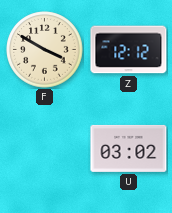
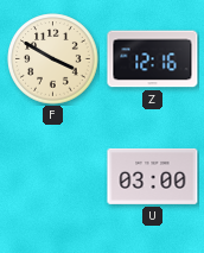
Z: 12:12 -> 12:16 (153, 59)
U: 03:02 -> 03:00 (153, 176)
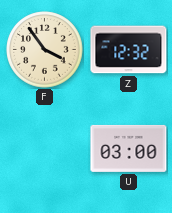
F: 3:50 -> 3:54 (45, 50)
Z: 12:16 -> 12:32 (129, 50)
